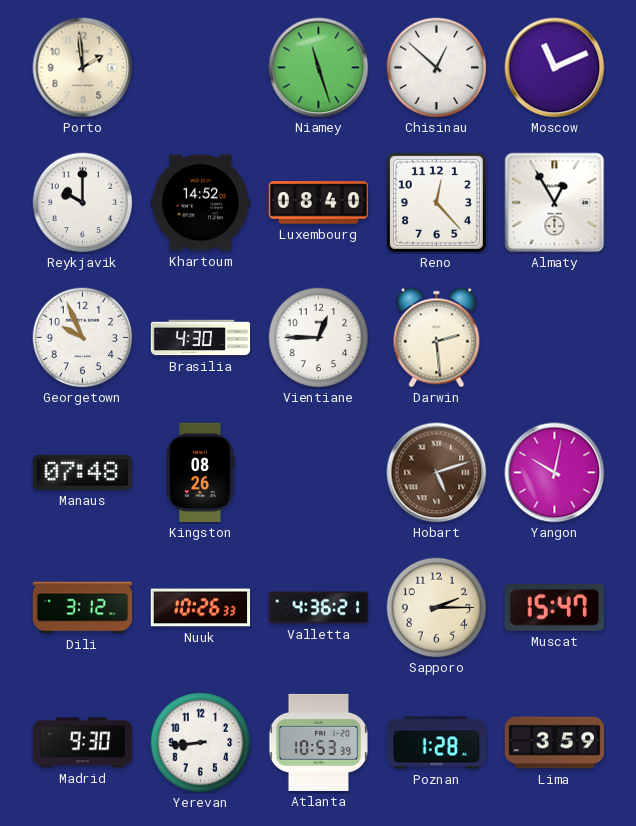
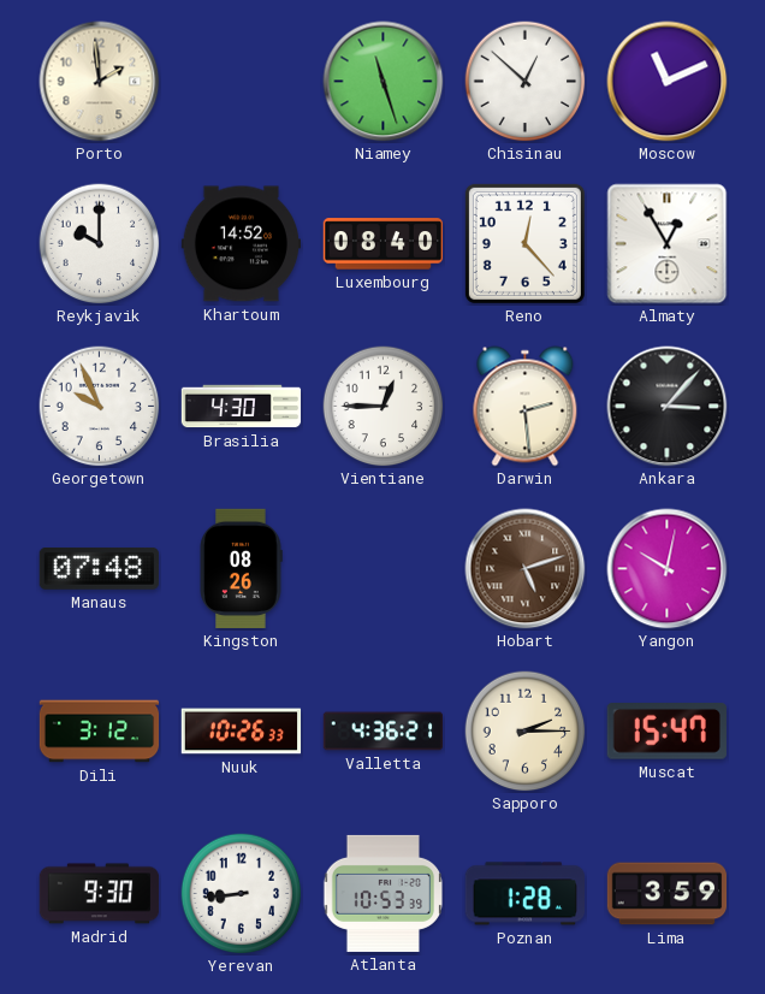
Ankara: none -> 3:07 (668, 407)
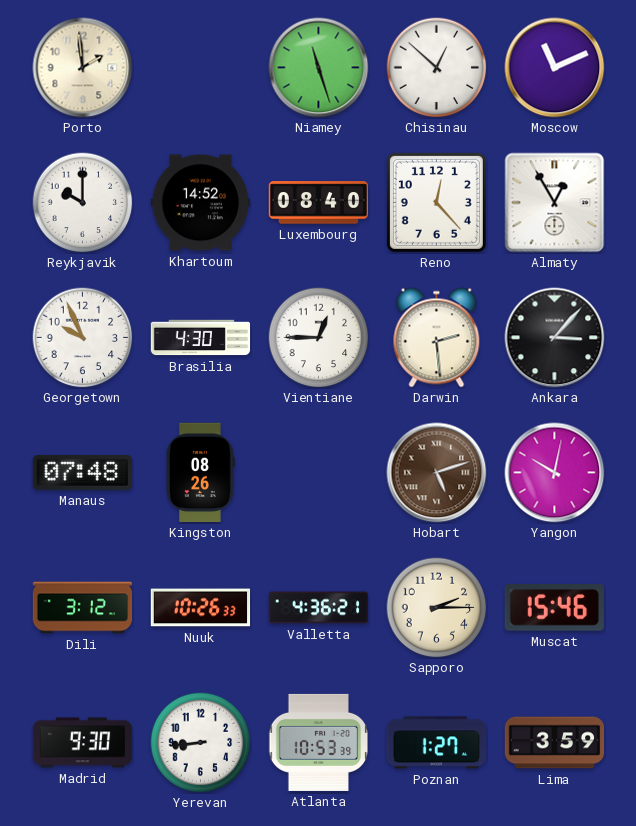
Muscat: 15:47 -> 15:46 (554, 608)
Poznan: 1:28 -> 1:27 (436, 743)
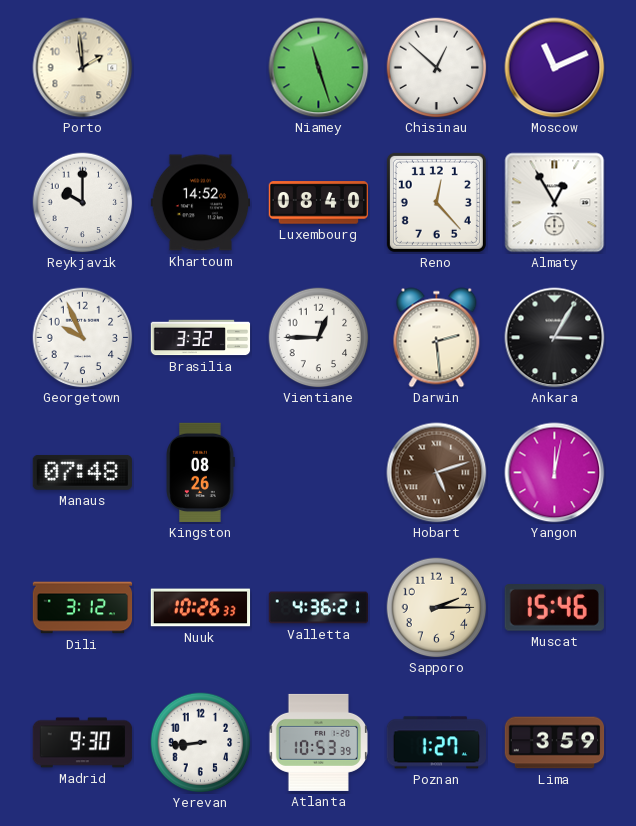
Brasilia: 4:30 -> 3:32 (201, 338)
Ankara: 3:07 -> 3:05 (555, 338)
Yangon: 10:02 -> 12:02 (555, 473)
